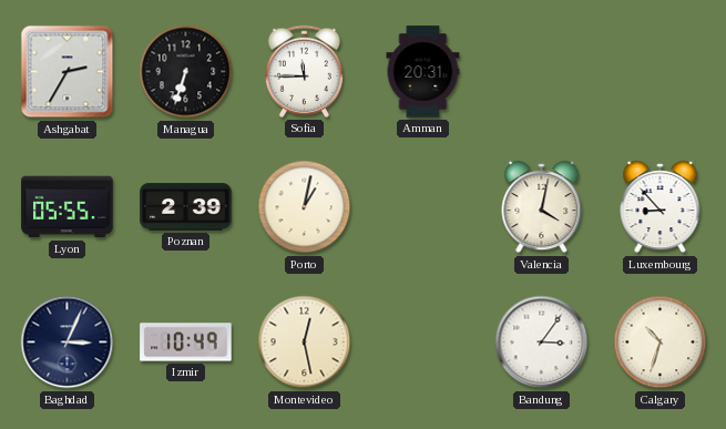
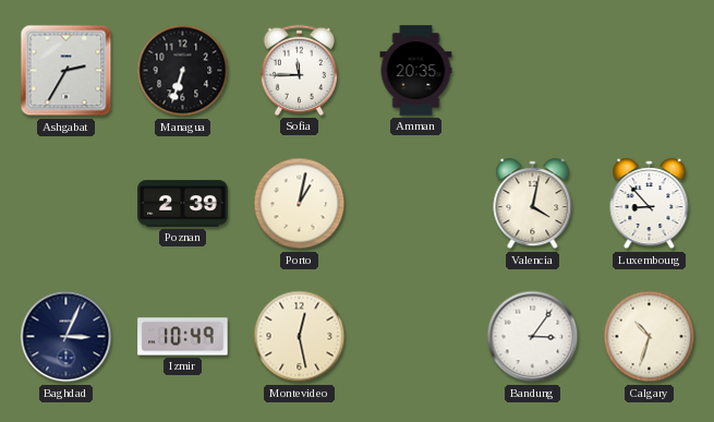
Amman: 20:31 -> 20:35 (416, 71)
Lyon: 05:55 -> none (68, 207)
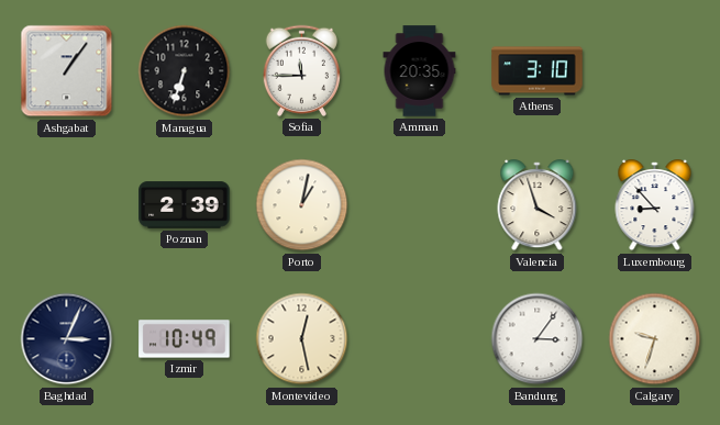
Ashgabat: 2:35 -> 1:06 (67, 71)
Athens: none -> 3:10 (538, 71)
Valencia: 4:02 -> 3:57 (538, 205)
Calgary: 10:33 -> 9:33 (655, 339)
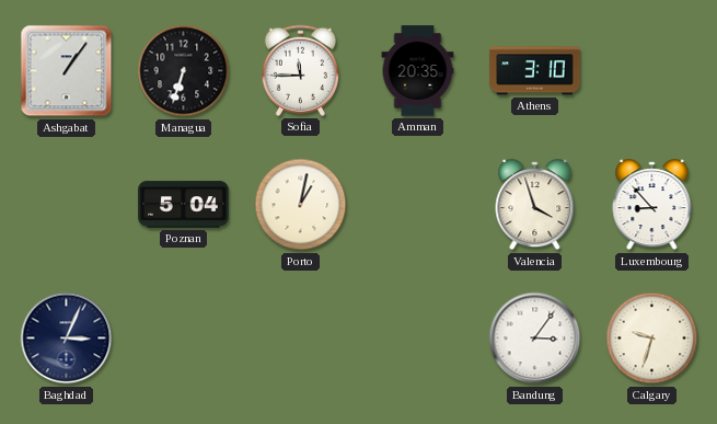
Poznan: 2:39 -> 5:04 (184, 205)
Izmir: 10:49 -> none (185, 339)
Montevideo: 12:28 -> none (302, 339)
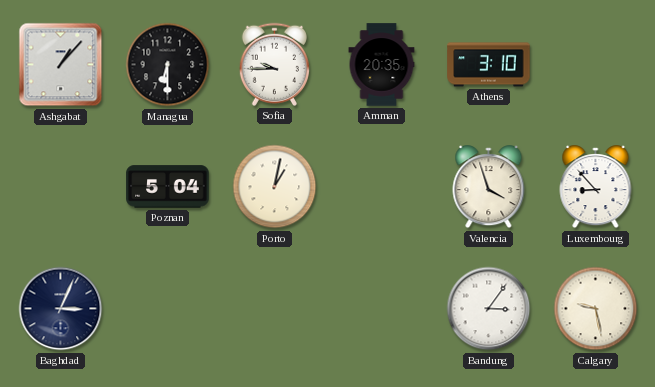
Ashgabat: 1:06 -> 1:07 (61, 65)
Managua: 6:33 -> 6:30 (168, 65)
Sofia: 11:45 -> 9:45 (274, 64)
Calgary: 9:33 -> 9:28 (596, 309)
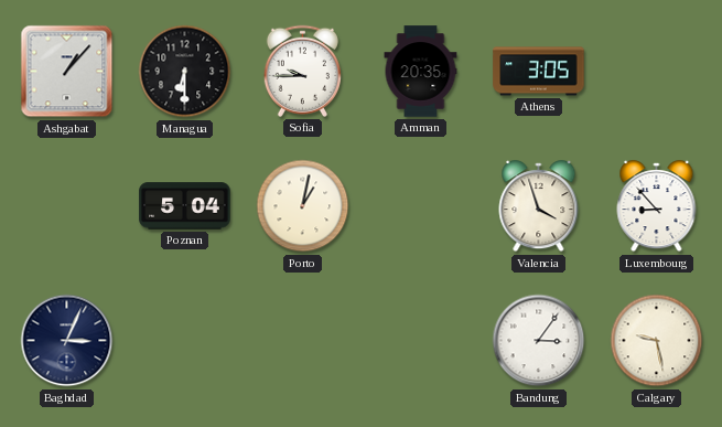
Athens: 3:10 -> 3:05 (539, 72)
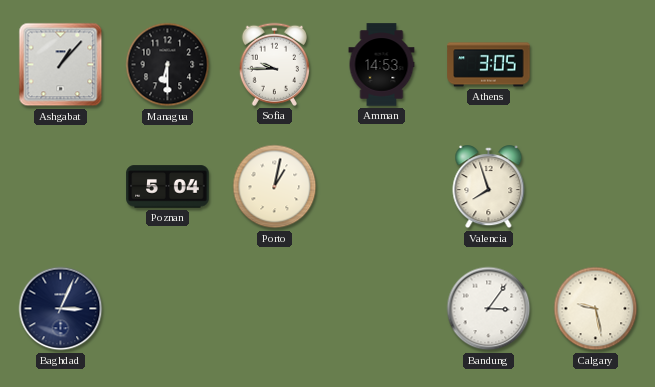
Amman: 20:35 -> 14:53 (382, 65)
Valencia: 3:57 -> 7:57 (489, 187)
Luxembourg: 8:53 -> none (657, 206)
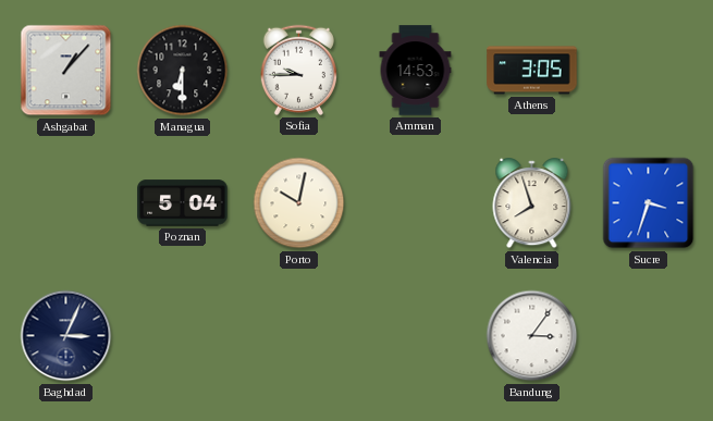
Porto: 1:02 -> 10:02 (299, 203)
Sucre: none -> 3:33 (649, 203)
Calgary: 9:28 -> none (596, 309)
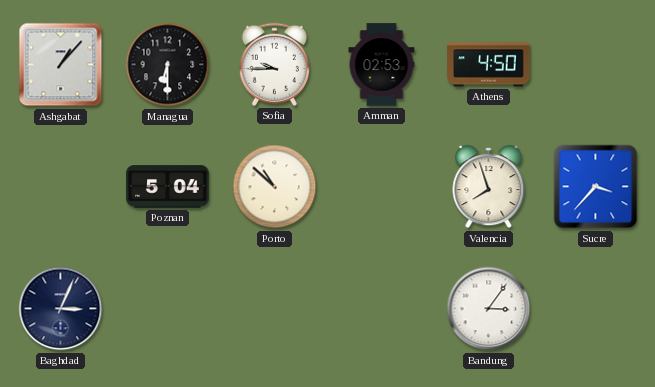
Amman: 14:53 -> 02:53 (382, 65)
Athens: 3:05 -> 4:50 (489, 65)
Porto: 10:02 -> 10:52 (275, 187)
Sucre: 3:33 -> 3:37 (596, 187)
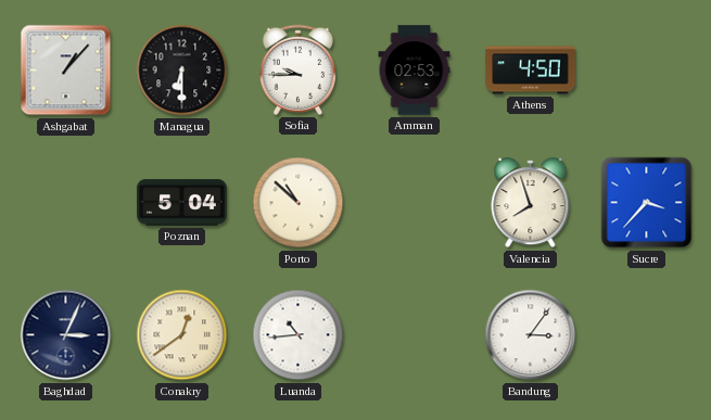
Conakry: none -> 12:39 (182, 335)
Luanda: none -> 10:44 (299, 335)
